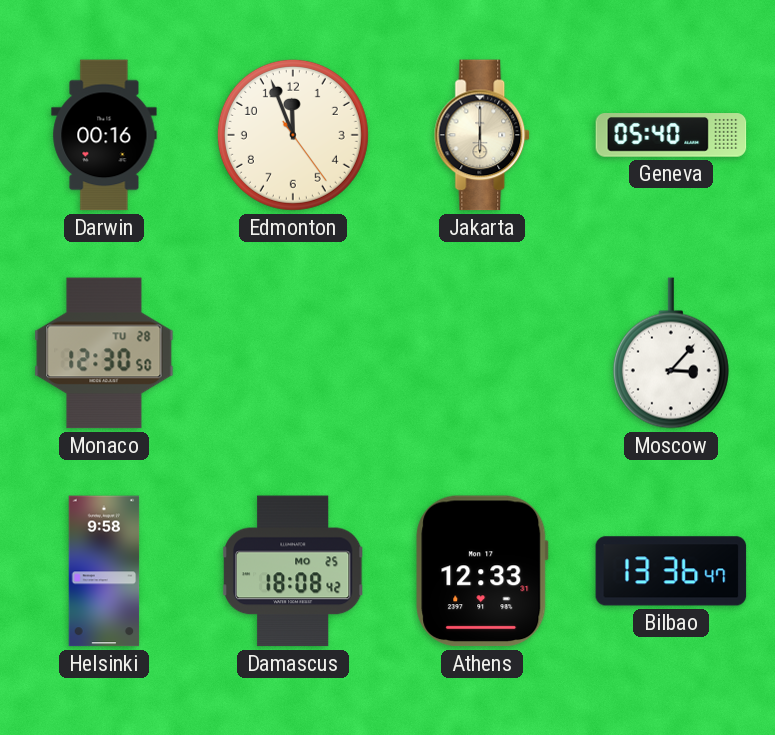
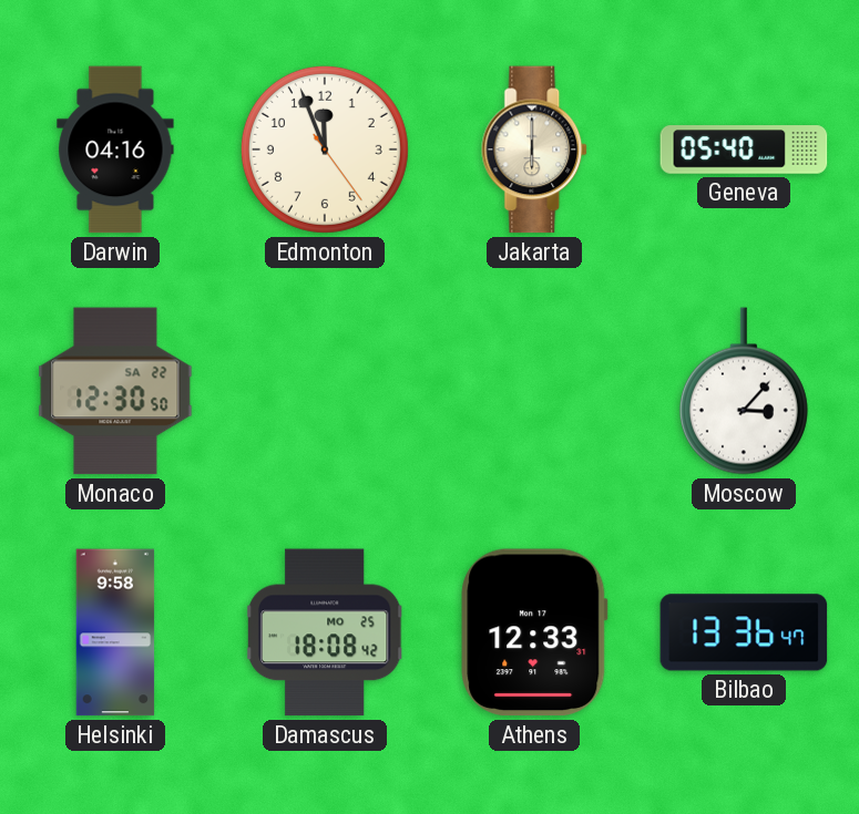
Darwin: 00:16 -> 04:16 (115, 150)
Monaco date: TU 28 -> SA 22 (115, 391)
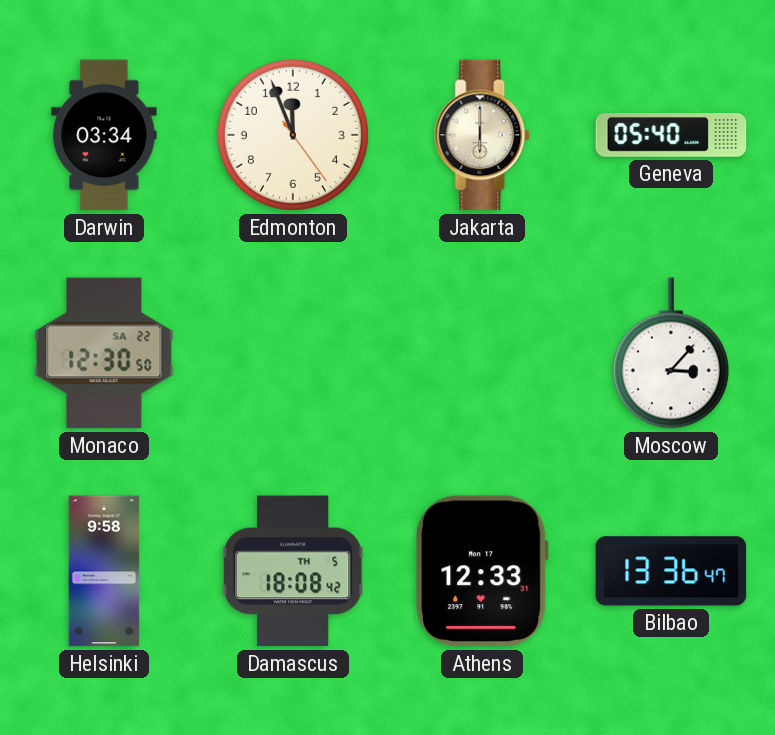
Darwin: 04:16 -> 03:34 (104, 135)
Damascus date: MO 25 -> TH 5 (293, 571)
